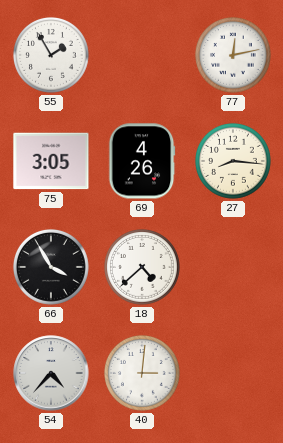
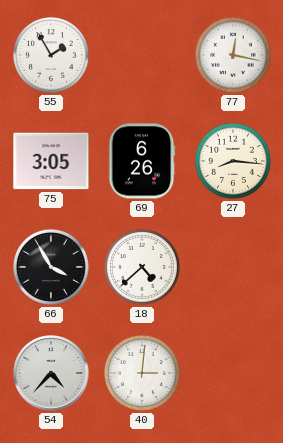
77: 12:13 -> 12:17 (233, 55)
69: 4:26 -> 6:26 (142, 161)
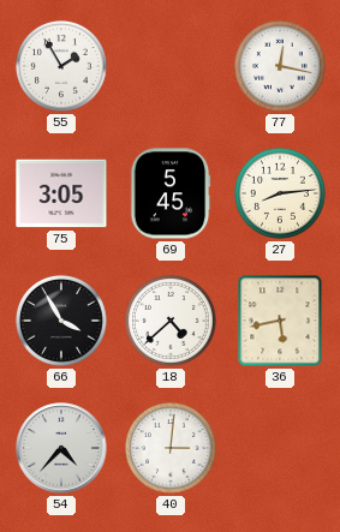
69: 6:26 -> 5:45 (171, 193)
27: 8:16 -> 8:14 (280, 193)
36: none -> 5:43 (280, 321)
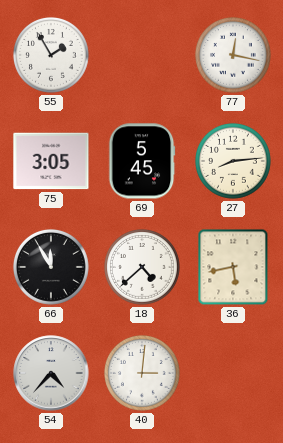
66: 3:55 -> 11:55 (51, 267)
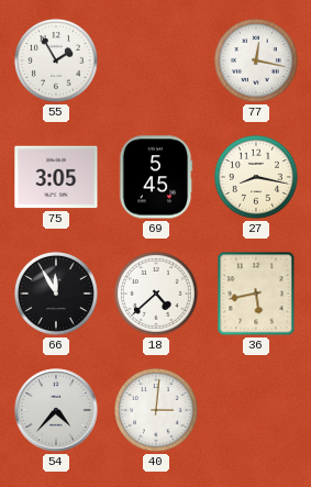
27: 8:14 -> 8:17 (256, 177)
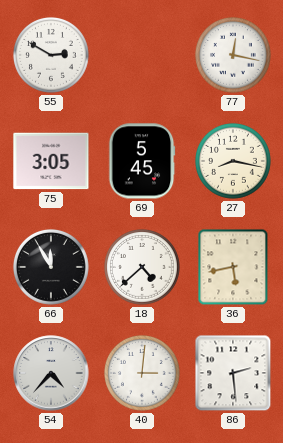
55: 1:55 -> 2:50 (51, 55)
86: none -> 2:29 (233, 373)
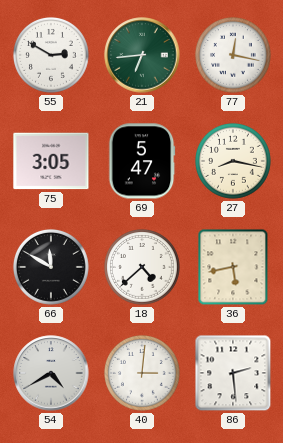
21: none -> 6:44 (142, 55)
69: 5:45 -> 5:47 (142, 161)
66: 11:55 -> 11:50 (51, 267)
54: 4:37 -> 4:40 (51, 373)
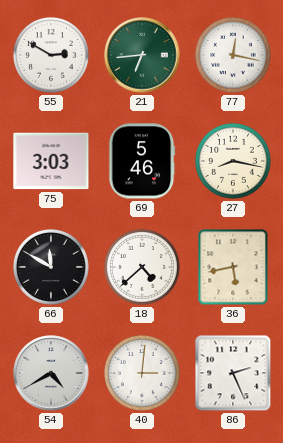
75: 3:05 -> 3:03 (51, 161)
69: 5:47 -> 5:46 (142, 161)
86: 2:29 -> 2:26 (233, 373)
